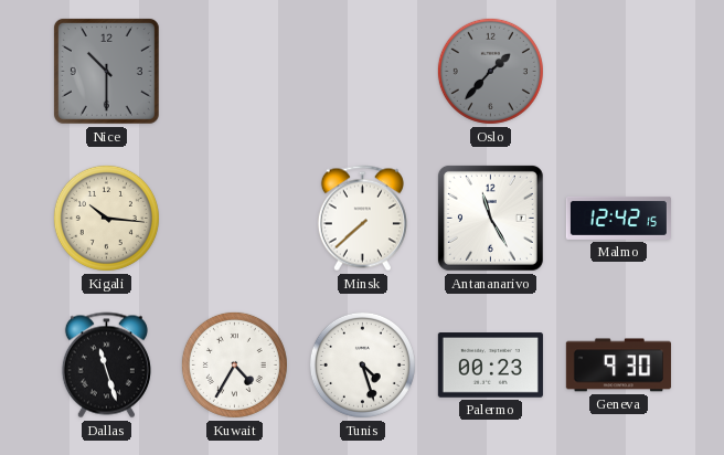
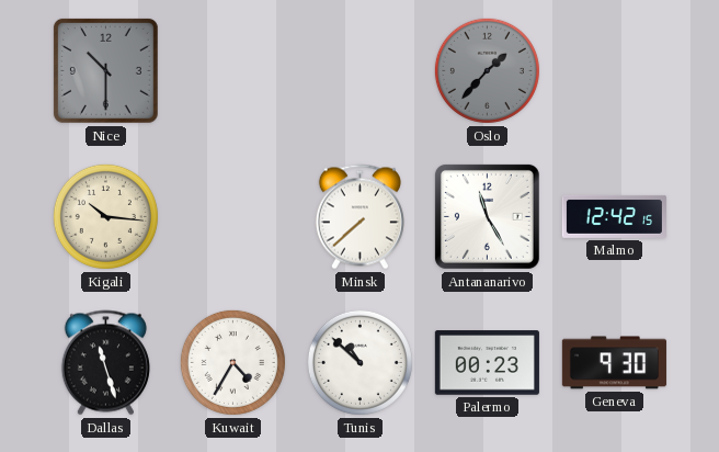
Tunis: 4:27 -> 10:52 (359, 362)
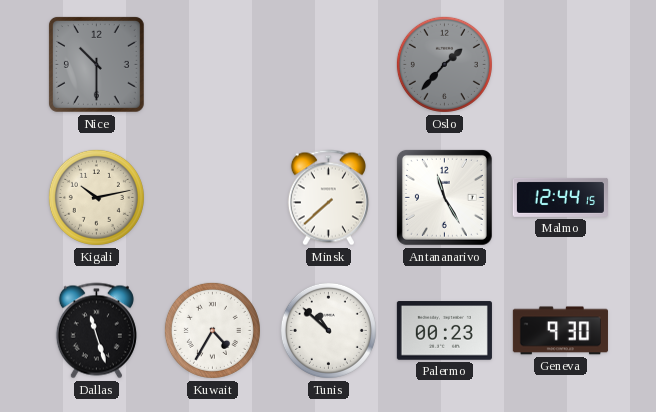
Kigali: 10:16 -> 10:13 (96, 197)
Malmo: 12:42 -> 12:44 (560, 197)
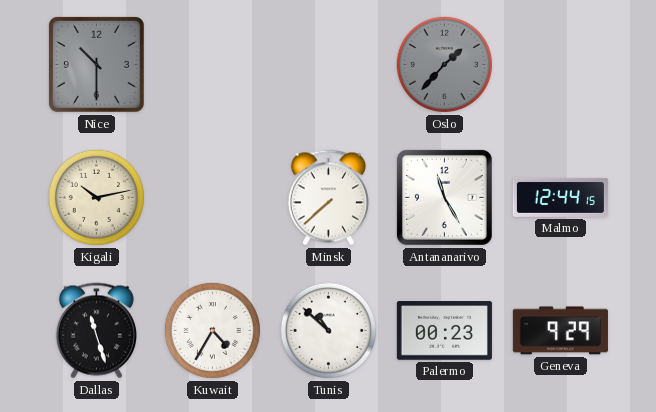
Geneva: 9:30 -> 9:29 (560, 331)
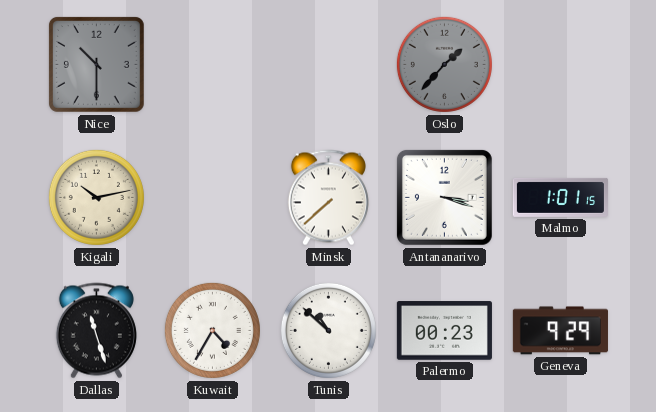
Antananarivo: 11:25 -> 3:18 (444, 197)
Malmo: 12:44 -> 1:01 (560, 197)
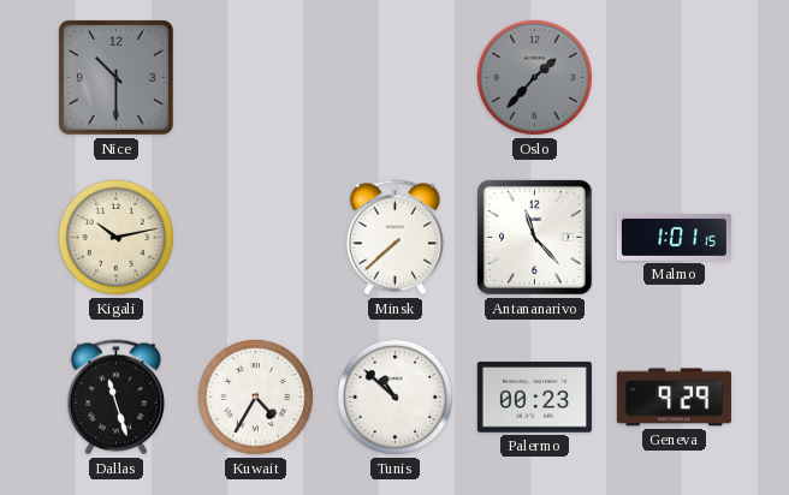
Antananarivo: 3:18 -> 11:23 (534, 237)
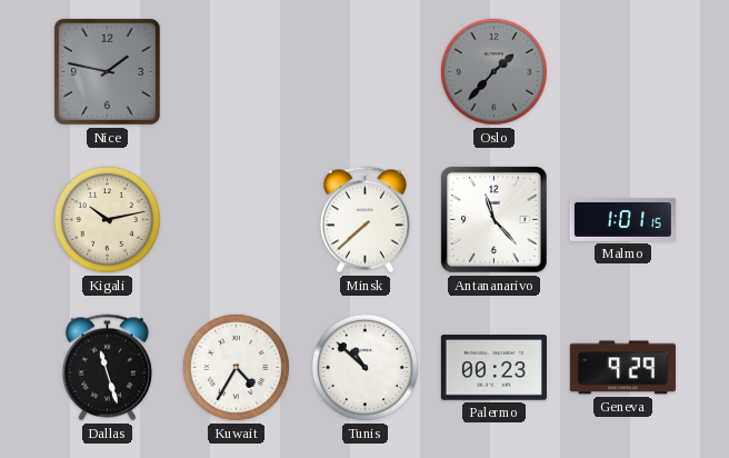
Nice: 10:30 -> 1:47 (107, 71)
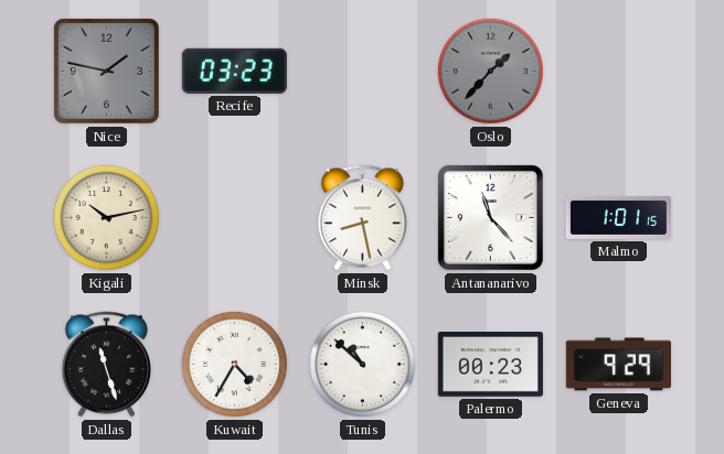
Recife: none -> 03:23 (234, 71)
Minsk: 7:38 -> 8:28 (362, 218)
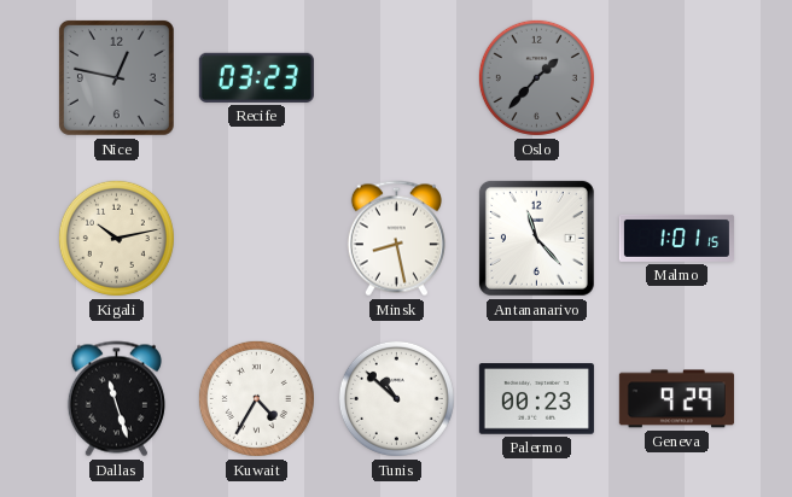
Nice: 1:47 -> 12:47 (116, 77)
